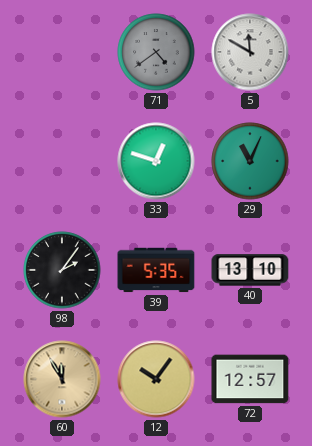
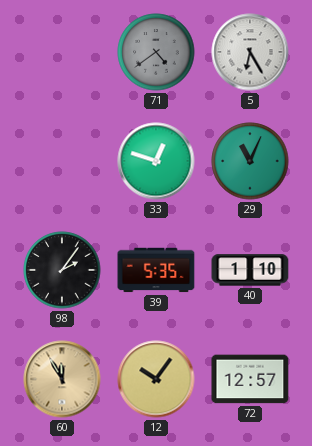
5: 11:50 -> 6:25 (250, 52)
40: 13:10 -> 1:10 (250, 270)
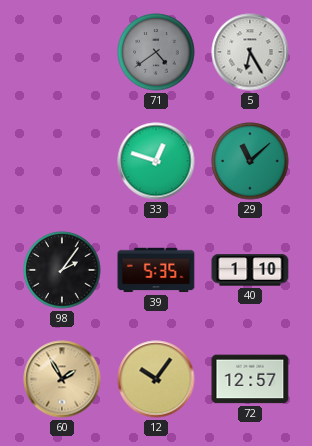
29: 11:04 -> 11:08 (250, 161)
60: 11:55 -> 1:55 (62, 379)
